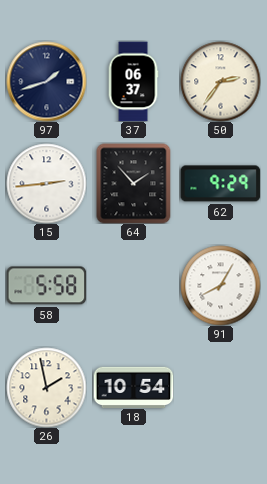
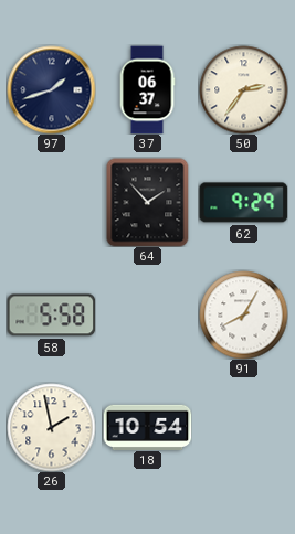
15: 2:44 -> none (46, 183)
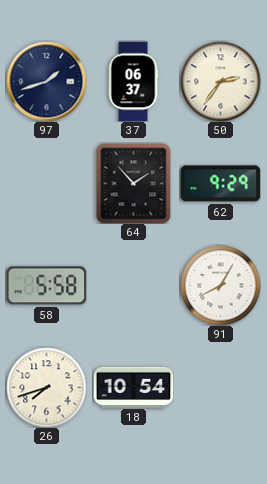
26: 1:58 -> 7:42 (46, 387)
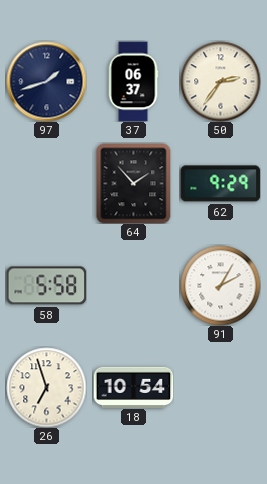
91: 8:05 -> 2:05 (220, 285)
26: 7:42 -> 6:57 (46, 387)
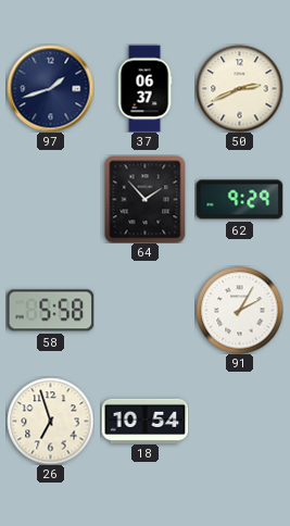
50: 2:36 -> 2:41 (239, 88)
